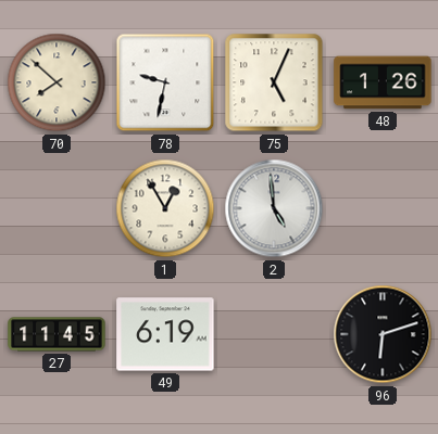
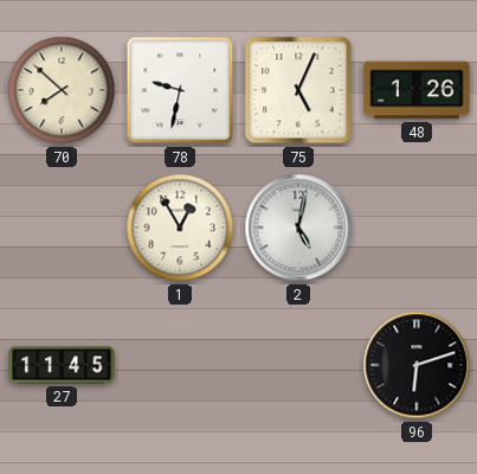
2: 4:59 -> 5:02 (298, 228)
49: 6:19 -> none (165, 334)
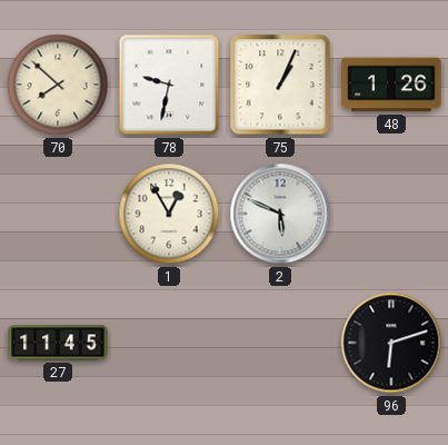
75: 5:04 -> 1:04 (280, 85)
2: 5:02 -> 5:49 (280, 214)
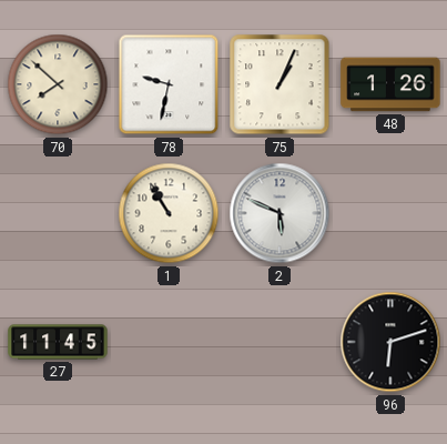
1: 12:55 -> 10:55 (169, 213)
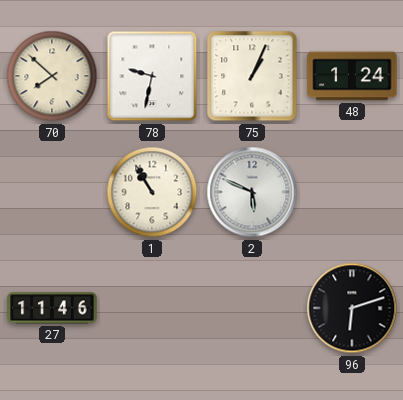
48: 1:26 -> 1:24 (352, 76)
27: 11:45 -> 11:46 (52, 308)
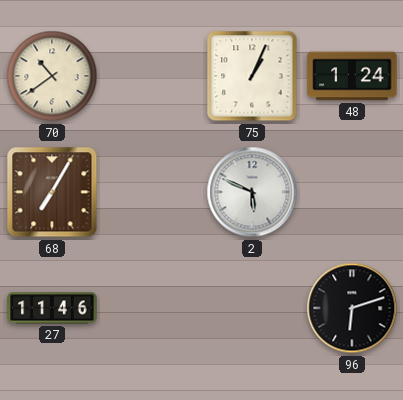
70: 7:52 -> 10:39 (52, 76)
78: 9:32 -> none (152, 76)
68: none -> 7:05 (52, 192)
1: 10:55 -> none (152, 192)
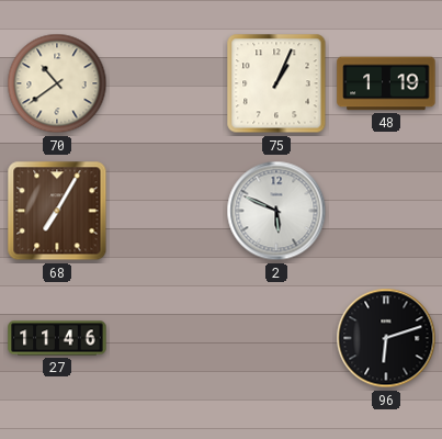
48: 1:24 -> 1:19 (386, 83)
